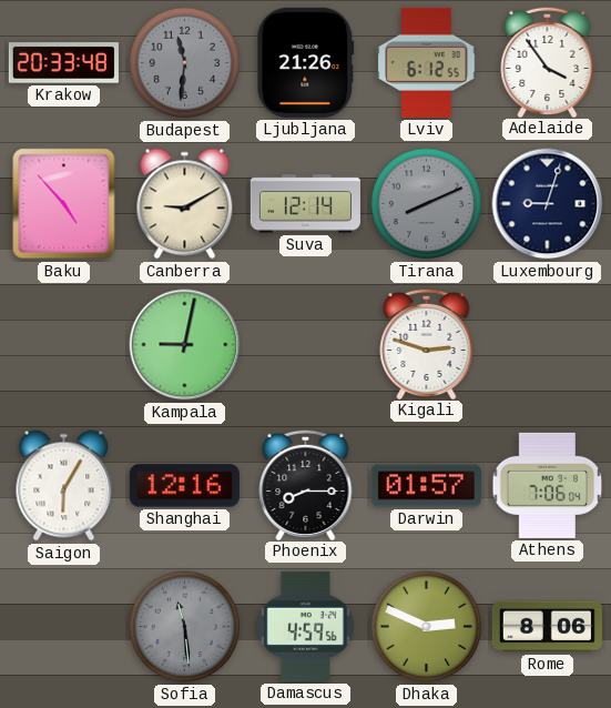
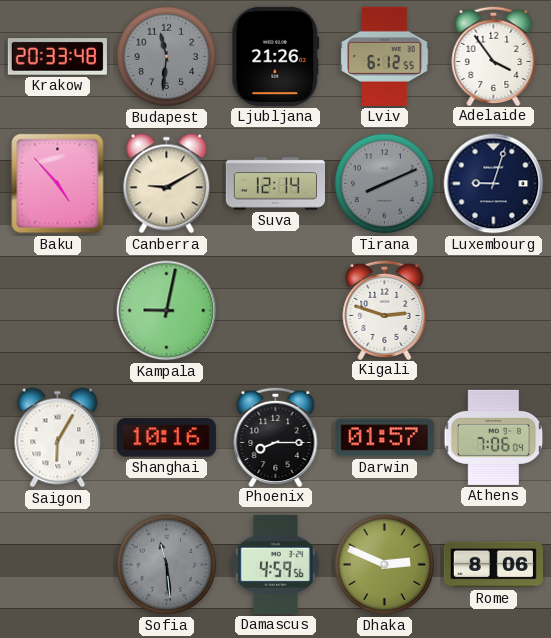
Shanghai: 12:16 -> 10:16 (166, 438)
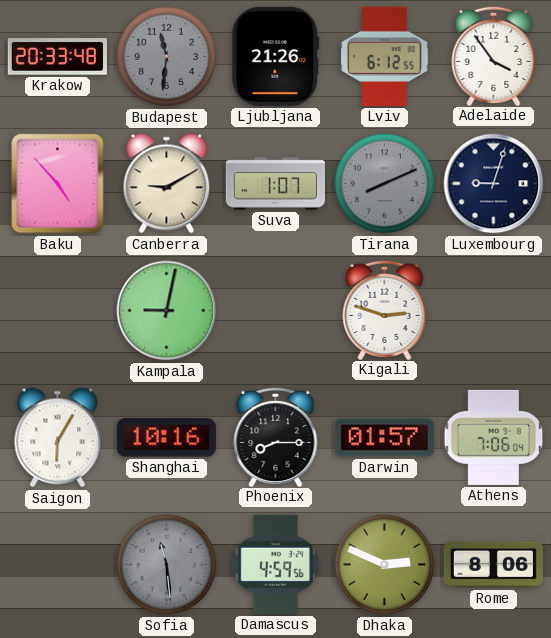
Suva: 12:14 -> 1:07 (275, 184)
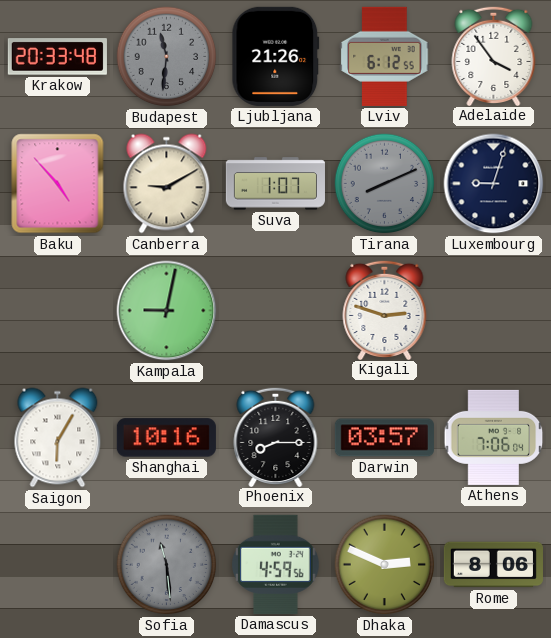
Darwin: 01:57 -> 03:57 (384, 438)
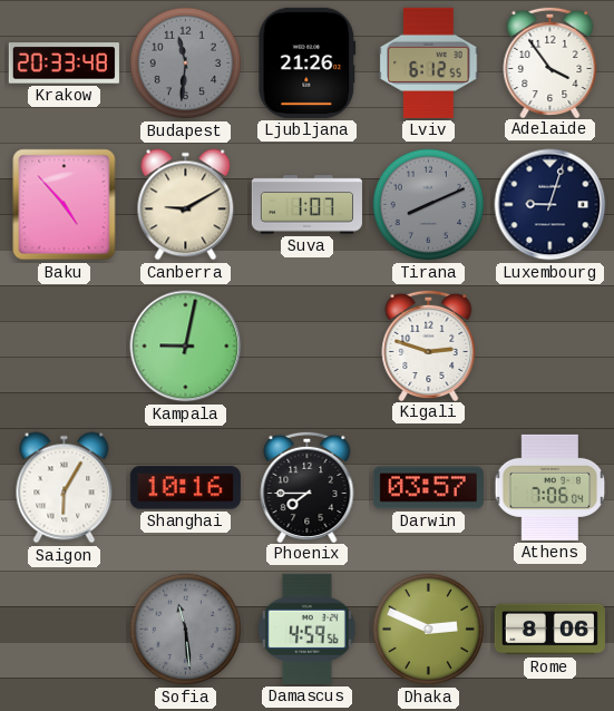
Phoenix: 8:15 -> 7:45 (308, 486)
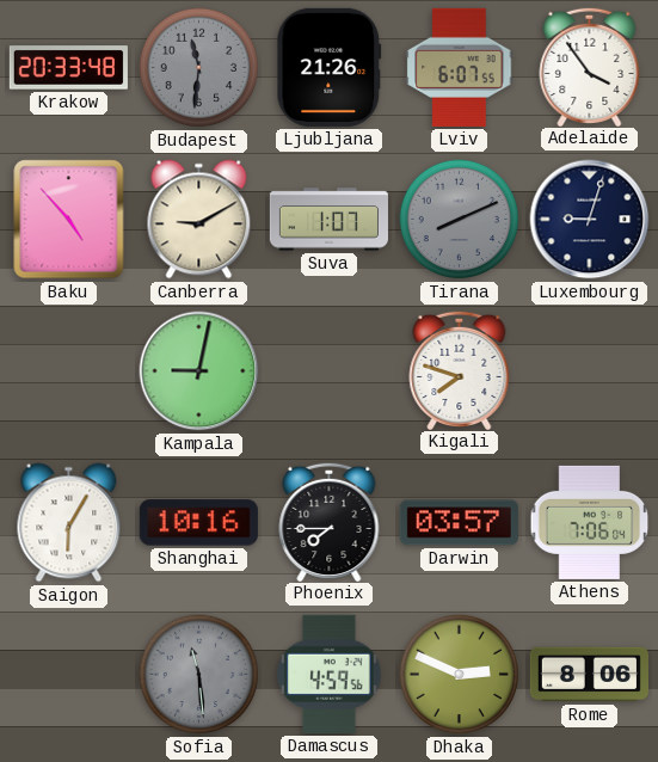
Lviv: 6:12 -> 6:07 (460, 67)
Kigali: 2:48 -> 7:48 (460, 369)
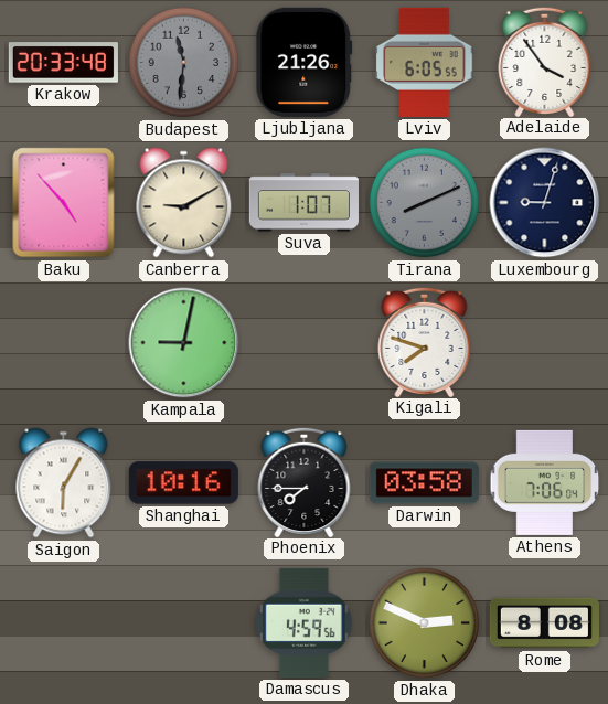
Lviv: 6:07 -> 6:05 (425, 62)
Darwin: 03:57 -> 03:58 (424, 483)
Sofia: 11:29 -> none (199, 675)
Rome: 8:06 -> 8:08 (544, 623)
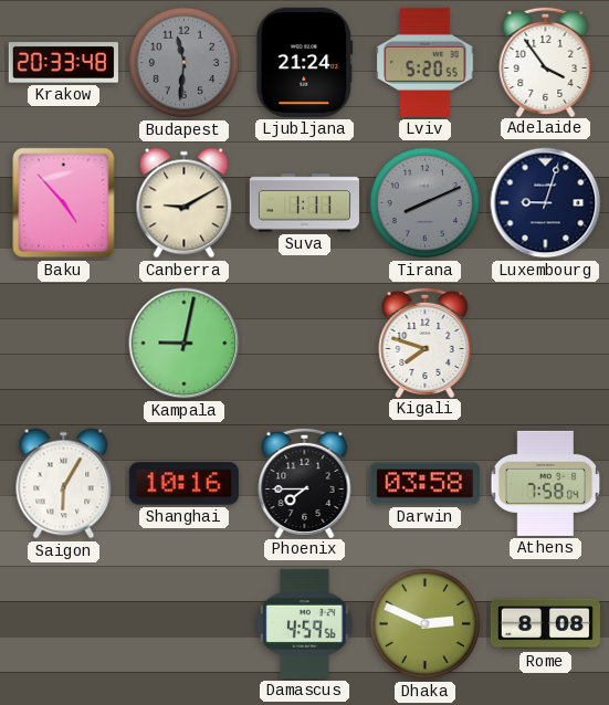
Ljubljana: 21:26 -> 21:24 (305, 62)
Lviv: 6:05 -> 5:20 (426, 62)
Suva: 1:07 -> 1:11 (304, 203)
Athens: 7:06 -> 7:58 (546, 483)
